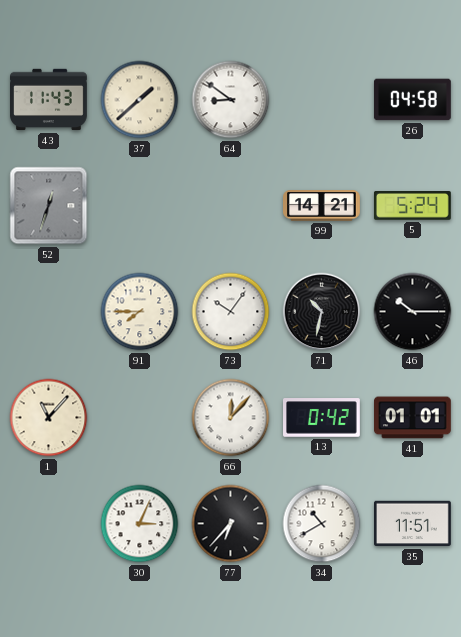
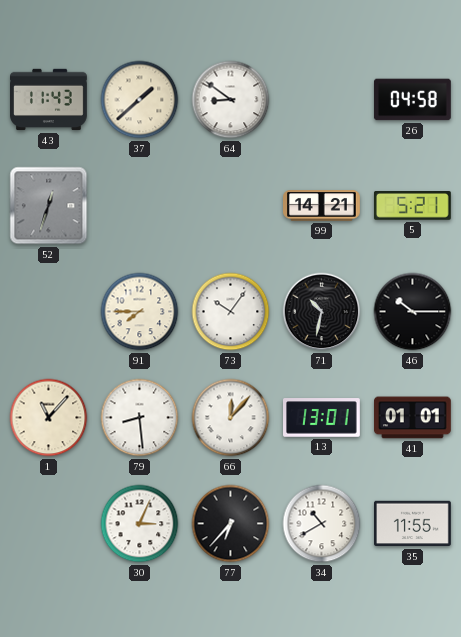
5: 5:24 -> 5:21 (412, 206)
79: none -> 8:29 (140, 418)
13: 0:42 -> 13:01 (322, 418)
35: 11:51 -> 11:55 (413, 524)
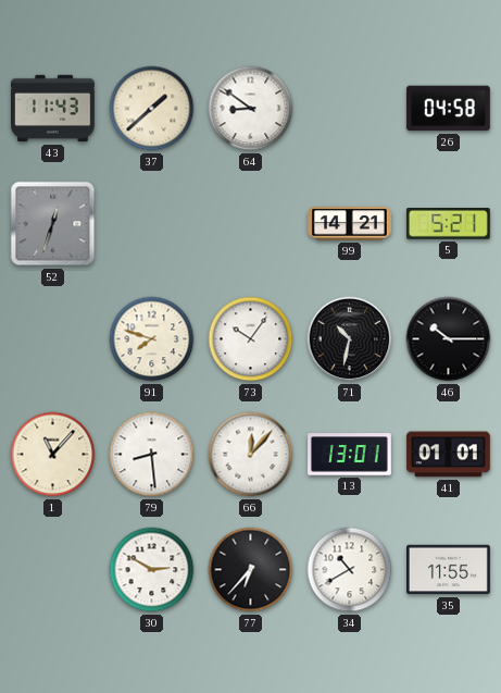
91: 7:45 -> 7:48 (152, 339)
30: 3:04 -> 2:50 (152, 570)
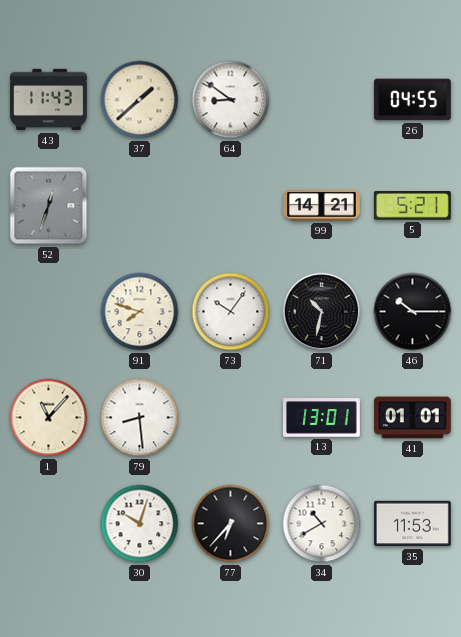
26: 04:58 -> 04:55 (413, 100)
66: 12:07 -> none (251, 455)
30: 2:50 -> 10:03 (140, 524)
35: 11:55 -> 11:53 (413, 524)
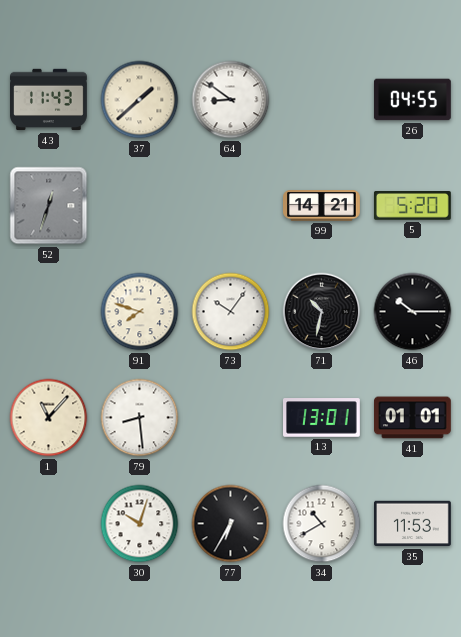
5: 5:21 -> 5:20 (412, 206)
77: 6:37 -> 6:35 (231, 524)
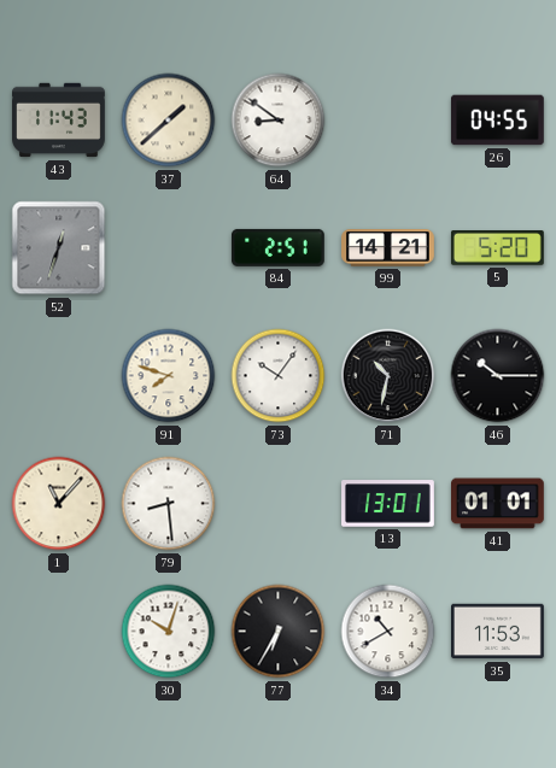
84: none -> 2:51 (277, 247)
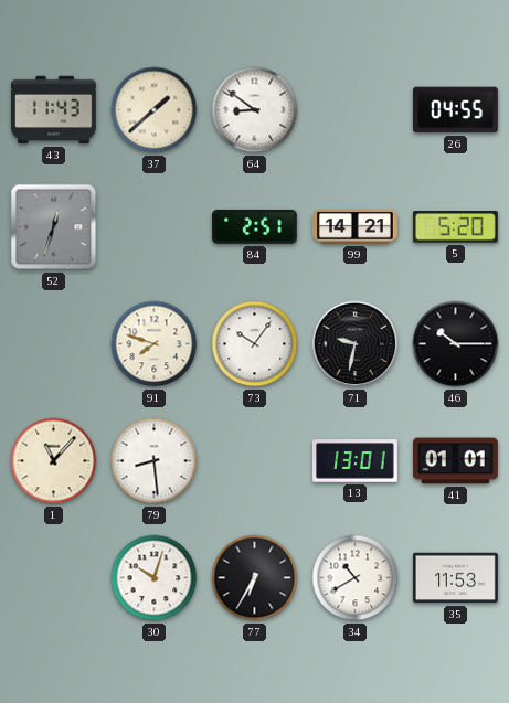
71: 10:32 -> 9:32 (356, 344)
